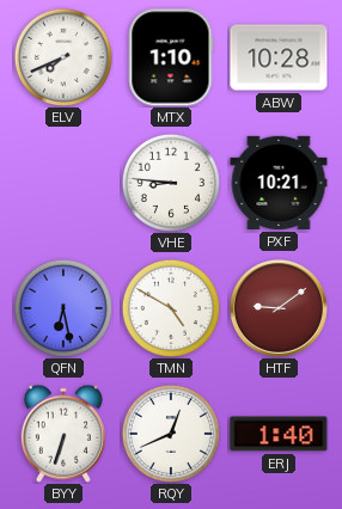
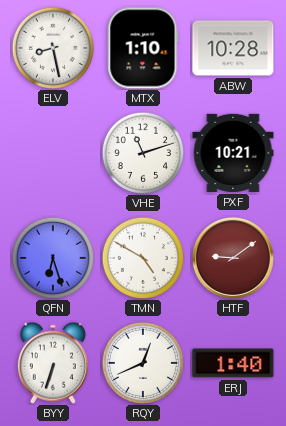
ELV: 7:41 -> 8:28 (53, 48)
VHE: 8:46 -> 11:12 (143, 153)
QFN: 6:28 -> 6:27 (53, 258)
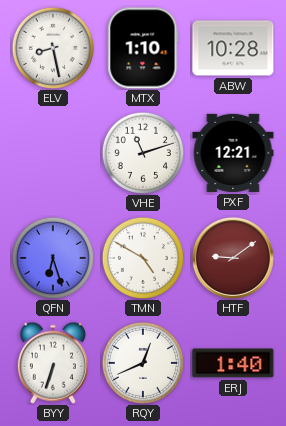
PXF: 10:21 -> 12:21 (233, 153)
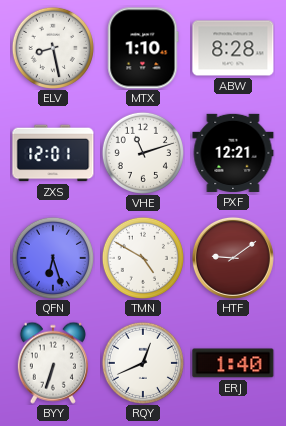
ABW: 10:28 -> 8:28 (233, 48)
ZXS: none -> 12:01 (53, 153)
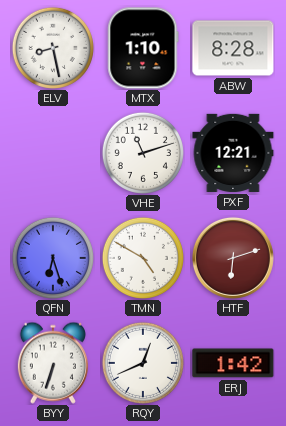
ZXS: 12:01 -> none (53, 153)
HTF: 9:09 -> 6:12 (233, 258)
ERJ: 1:40 -> 1:42 (233, 363)
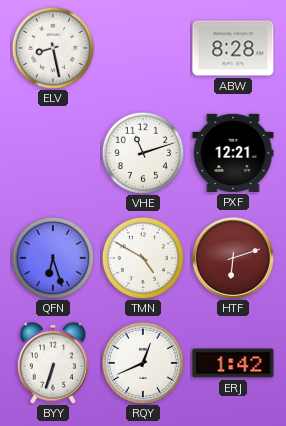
MTX: 1:10 -> none (143, 48)
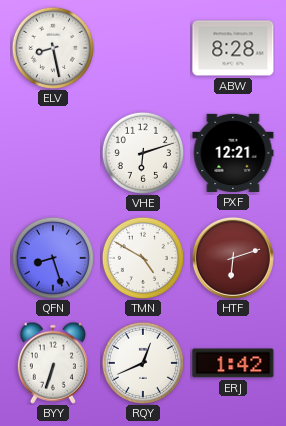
VHE: 11:12 -> 6:12 (143, 153)
QFN: 6:27 -> 8:27 (53, 258)
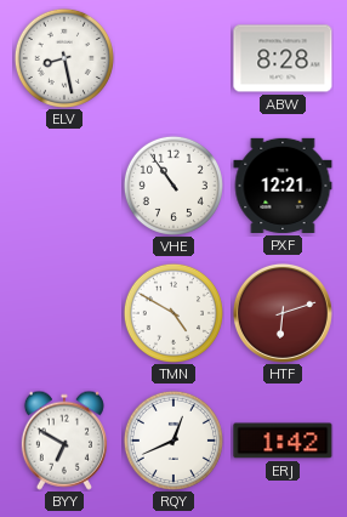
VHE: 6:12 -> 10:54 (173, 186)
QFN: 8:27 -> none (53, 258)
BYY: 6:33 -> 6:50 (64, 441)
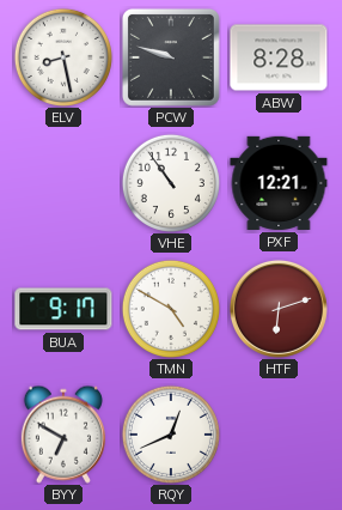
PCW: none -> 9:48 (171, 57)
BUA: none -> 9:17 (63, 309)
ERJ: 1:42 -> none (283, 441)
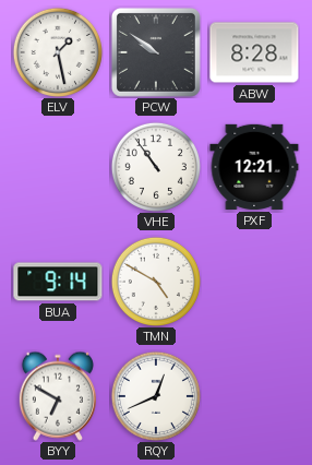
ELV: 8:28 -> 1:28 (58, 52)
PCW: 9:48 -> 9:51 (156, 52)
BUA: 9:17 -> 9:14 (58, 282)
HTF: 6:12 -> none (279, 309)
